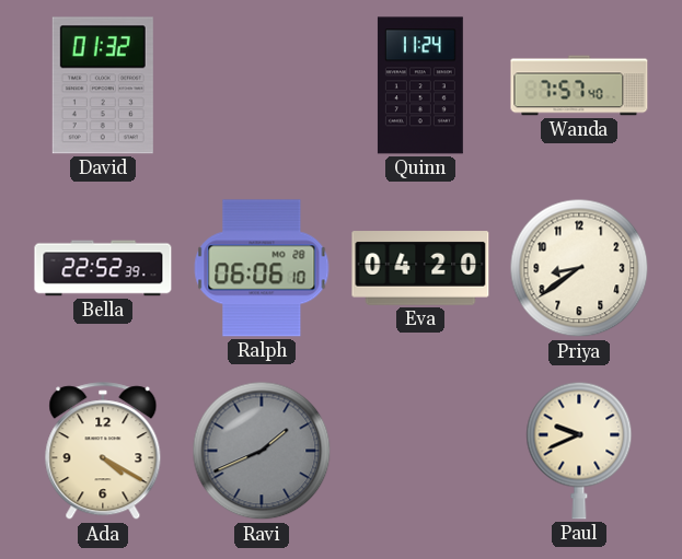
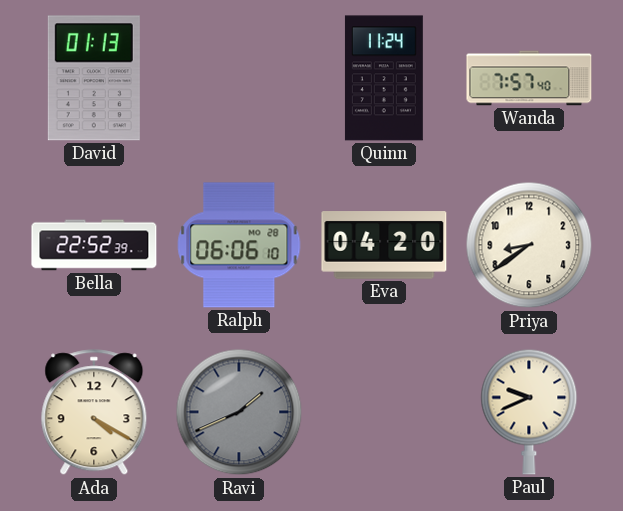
David: 01:32 -> 01:13 (94, 78)
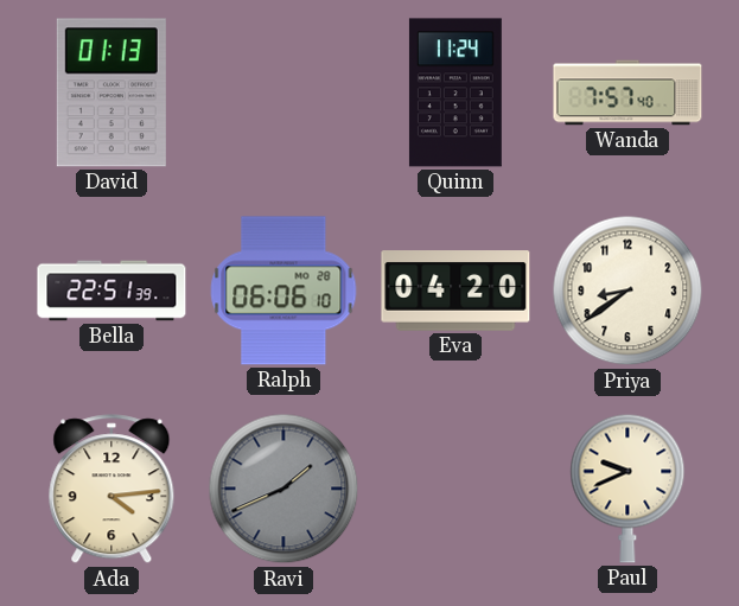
Bella: 22:52 -> 22:51 (112, 291)
Ada: 4:20 -> 4:14 (112, 490)
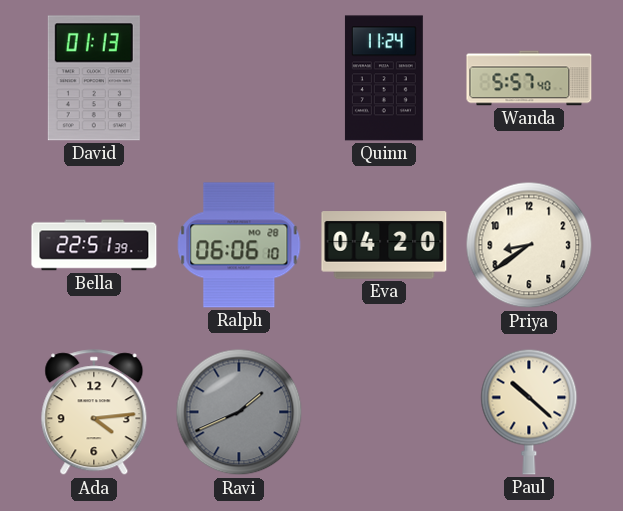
Wanda: 7:57 -> 5:57 (529, 78)
Paul: 9:41 -> 10:22 (529, 412)
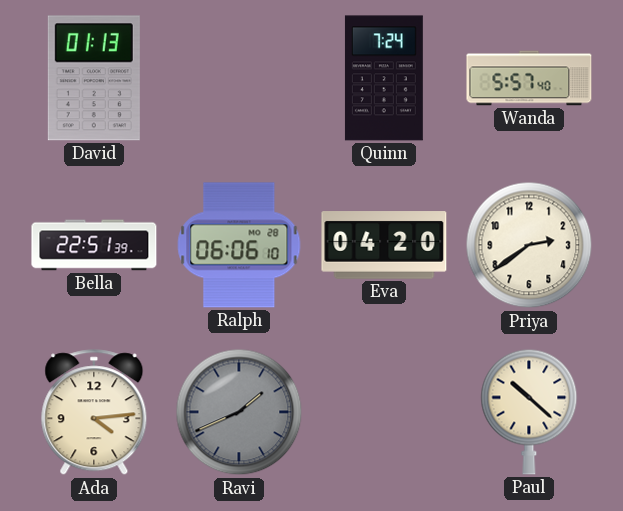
Quinn: 11:24 -> 7:24 (384, 78)
Priya: 8:39 -> 2:39 (529, 245)
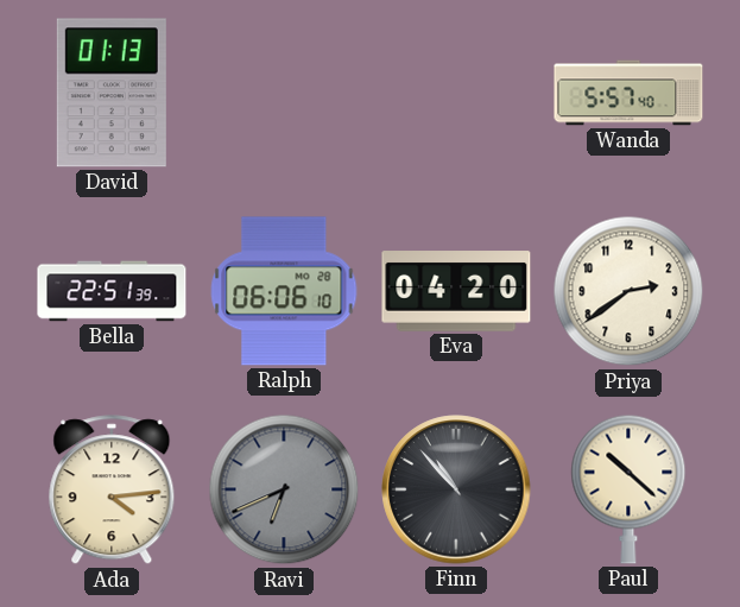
Quinn: 7:24 -> none (384, 78)
Ravi: 1:41 -> 6:41 (284, 489)
Finn: none -> 10:53 (456, 489)
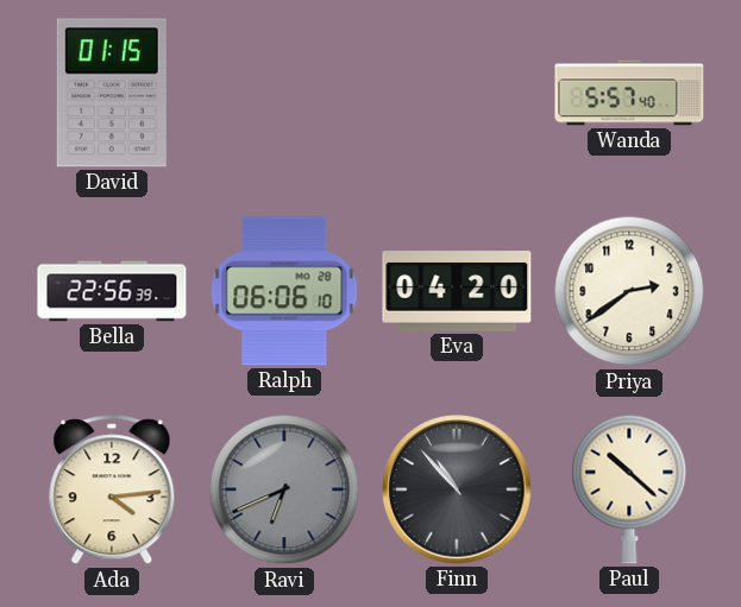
David: 01:13 -> 01:15 (112, 93)
Bella: 22:51 -> 22:56 (112, 291)
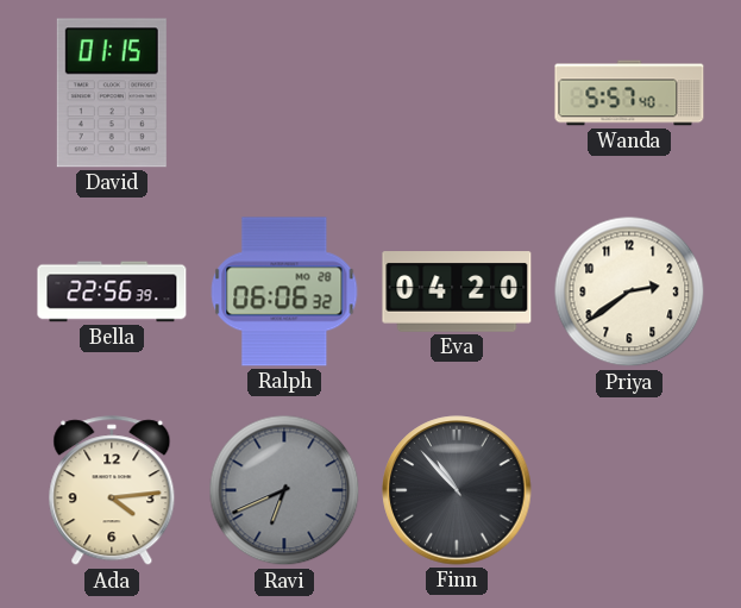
Ralph: 06:06:10 -> 06:06:32 (284, 292)
Paul: 10:22 -> none (629, 489)
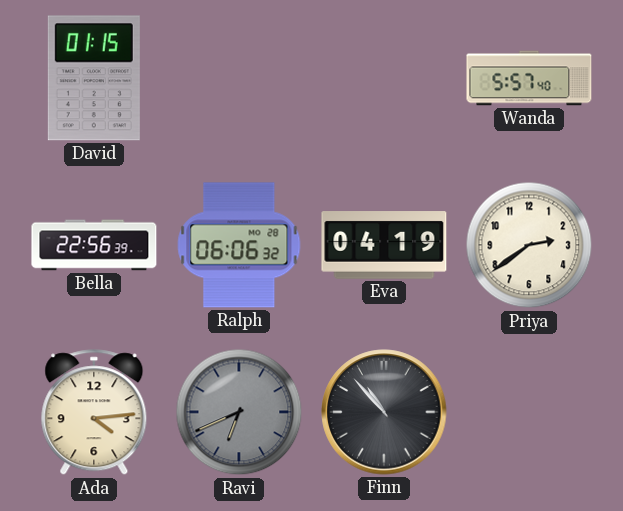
Eva: 04:20 -> 04:19 (384, 245)
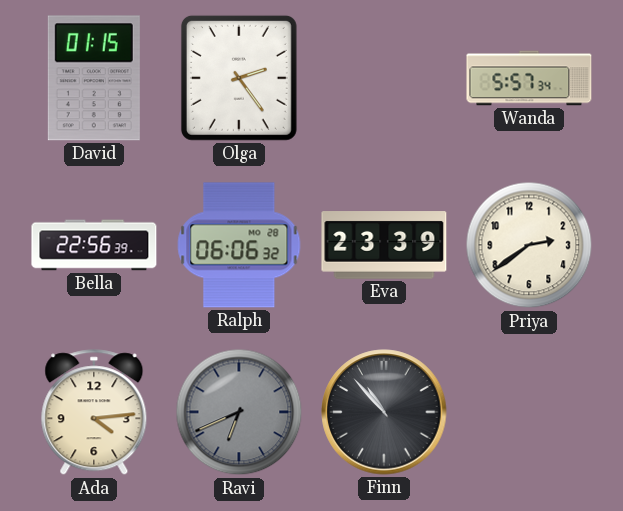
Olga: none -> 2:24 (239, 78)
Wanda: 5:57:40 -> 5:57:34 (529, 78)
Eva: 04:19 -> 23:39 (384, 245)
